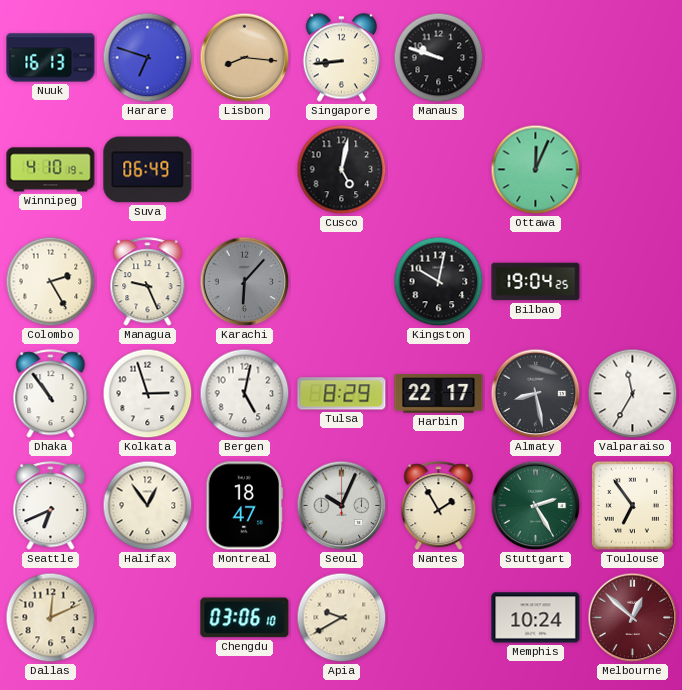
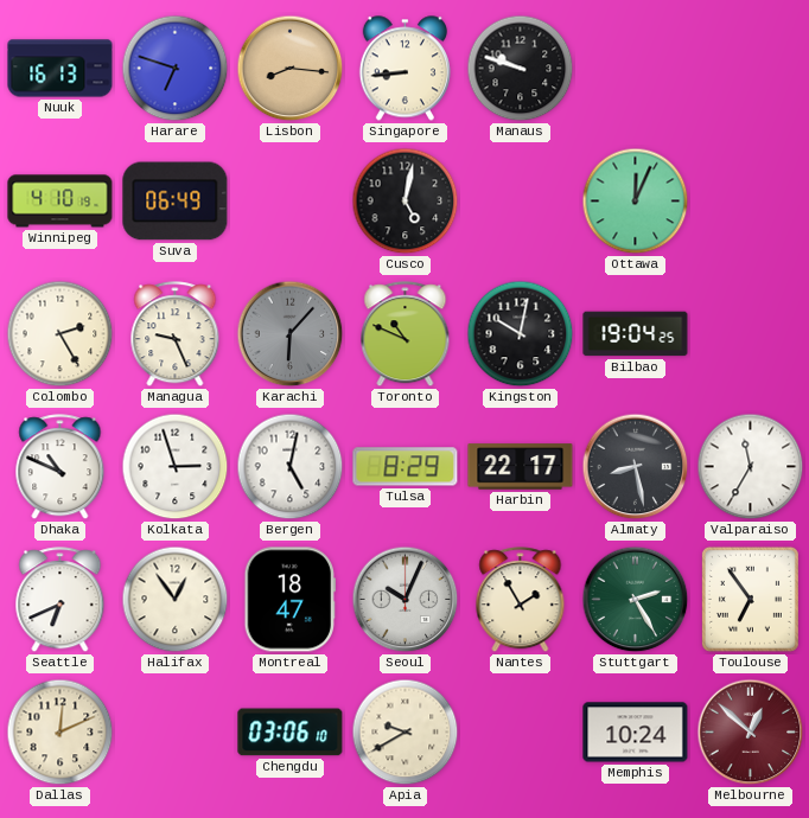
Toronto: none -> 10:49 (406, 334)
Dhaka: 10:54 -> 10:49 (60, 467)
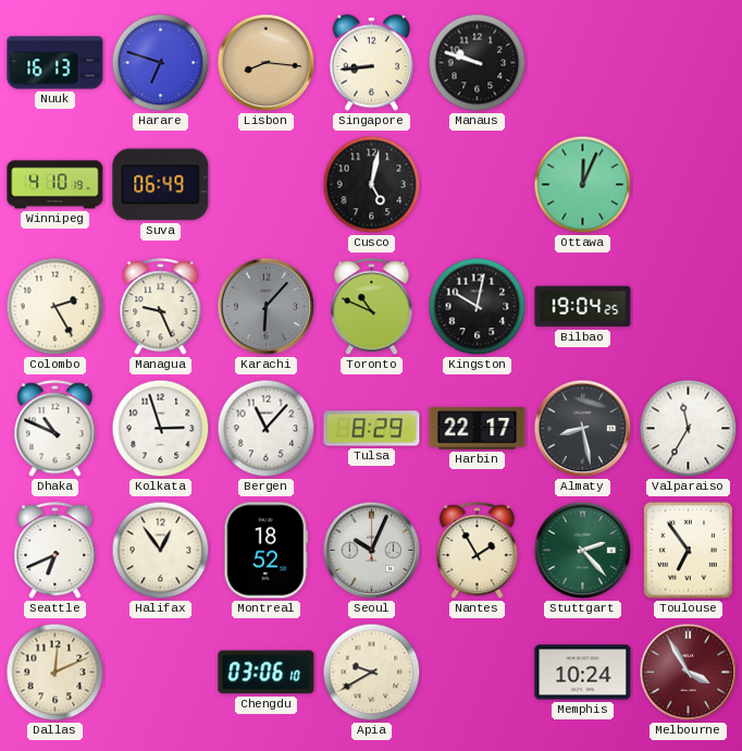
Bergen: 5:02 -> 11:07 (267, 429)
Montreal: 18:47 -> 18:52 (265, 551)
Stuttgart: 2:25 -> 2:23 (583, 551)
Melbourne: 12:52 -> 3:55 (689, 673)
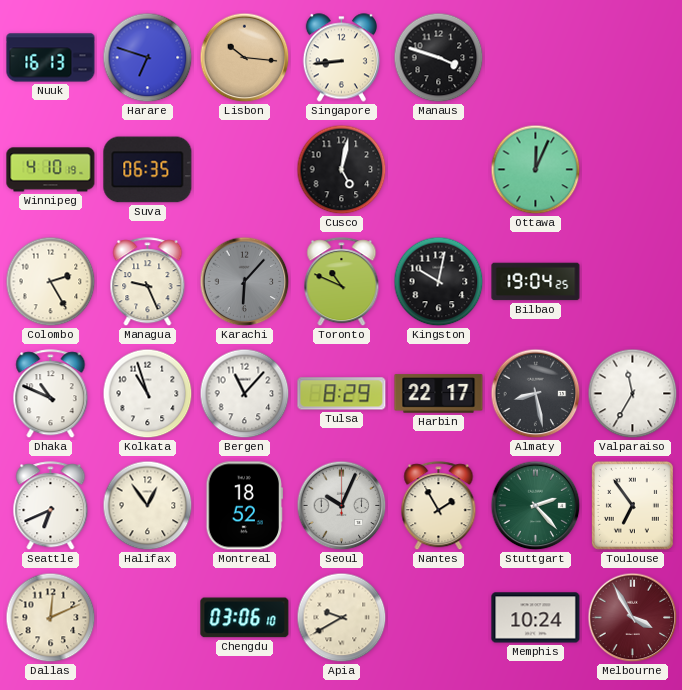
Lisbon: 8:16 -> 10:16 (245, 58)
Manaus: 9:48 -> 3:48 (439, 58)
Suva: 06:49 -> 06:35 (148, 170)
Kolkata: 2:57 -> 10:57 (148, 394)
